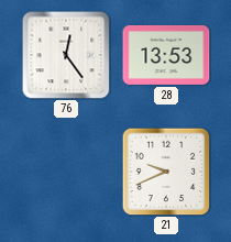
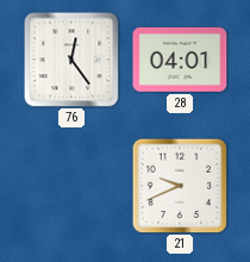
28: 13:53 -> 04:01 (180, 60)
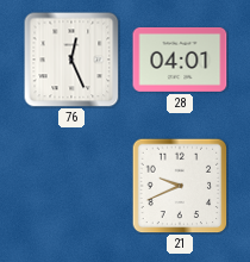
76: 12:24 -> 12:26 (71, 60)
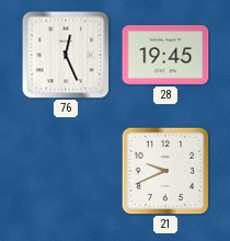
28: 04:01 -> 19:45 (165, 55)
